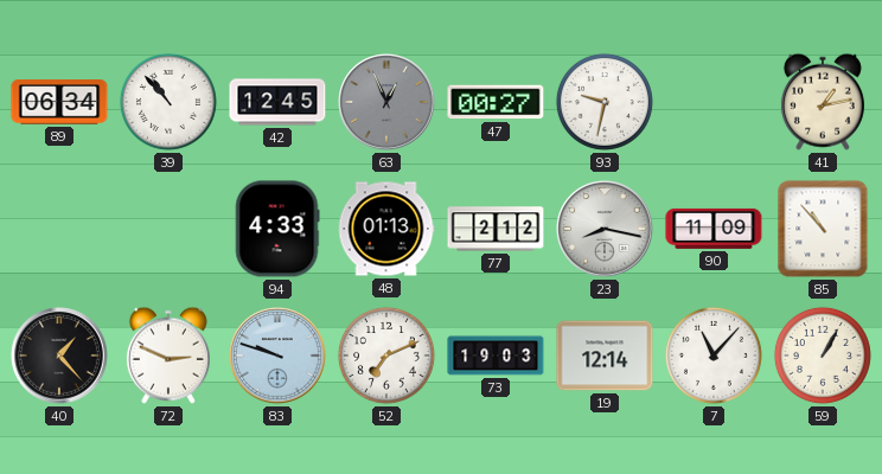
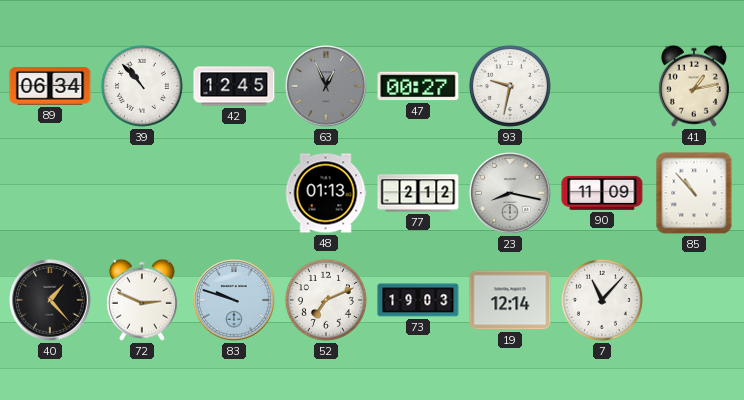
94: 4:33 -> none (277, 229)
59: 1:05 -> none (823, 355)
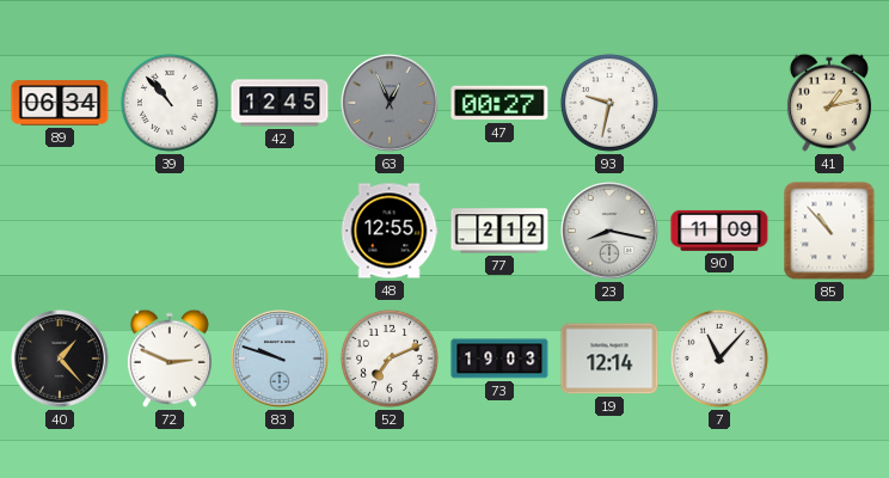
48: 01:13 -> 12:55 (390, 231)
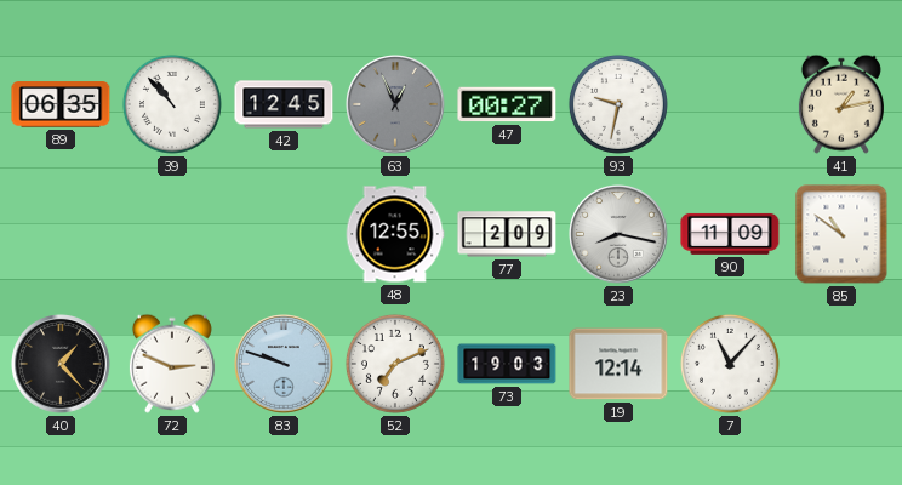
89: 06:34 -> 06:35 (61, 104)
77: 2:12 -> 2:09 (507, 234)
85: 10:53 -> 10:51 (841, 234)
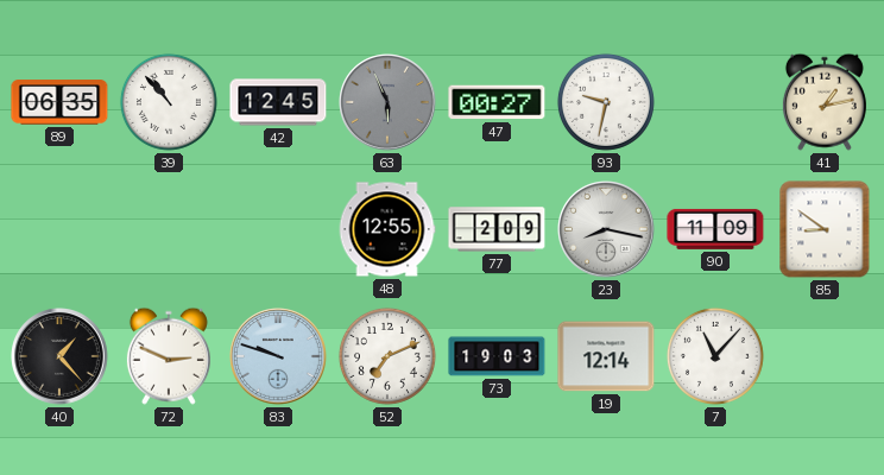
63: 12:56 -> 5:56 (387, 102)
85: 10:51 -> 8:51 (825, 229)
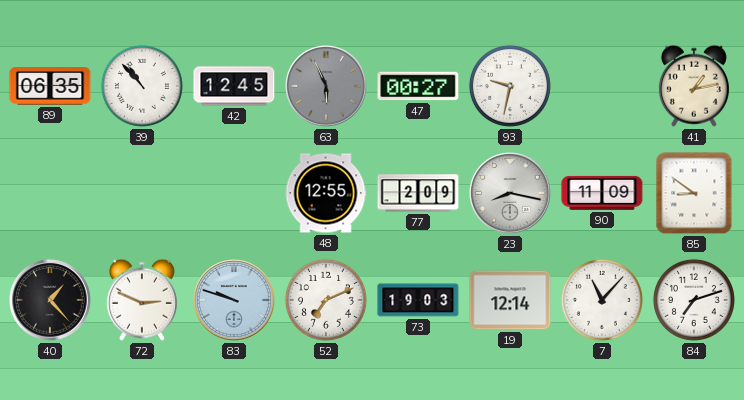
84: none -> 7:12 (694, 300)
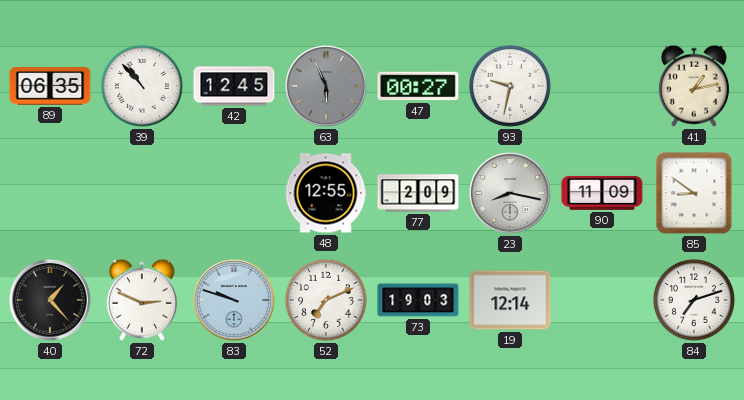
7: 11:07 -> none (602, 300)
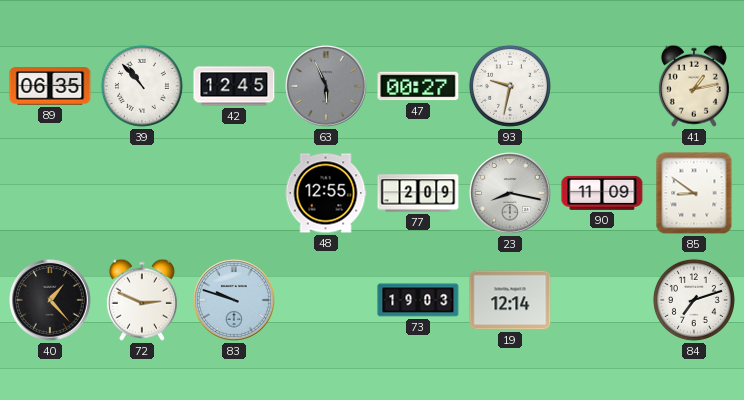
52: 7:11 -> none (326, 300)
